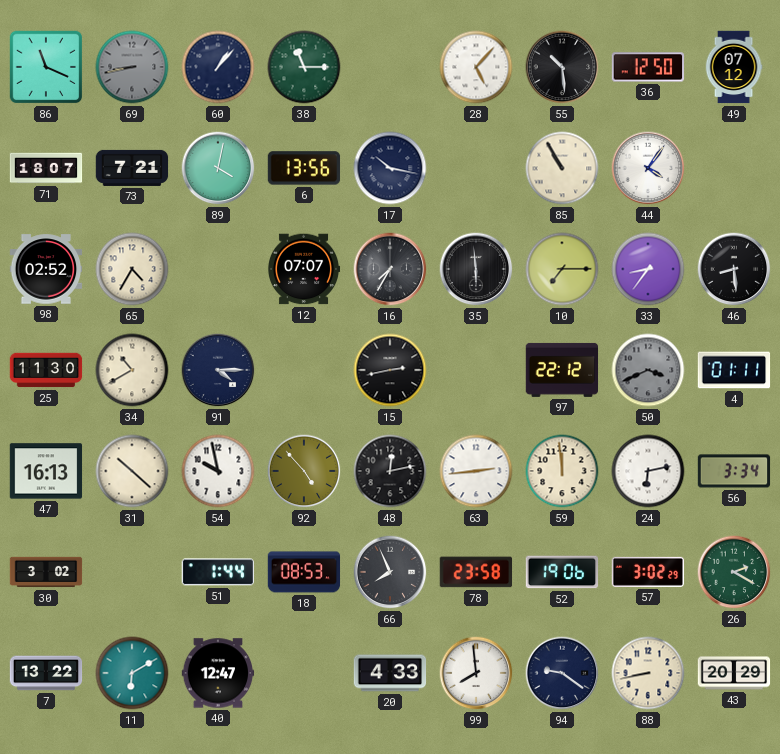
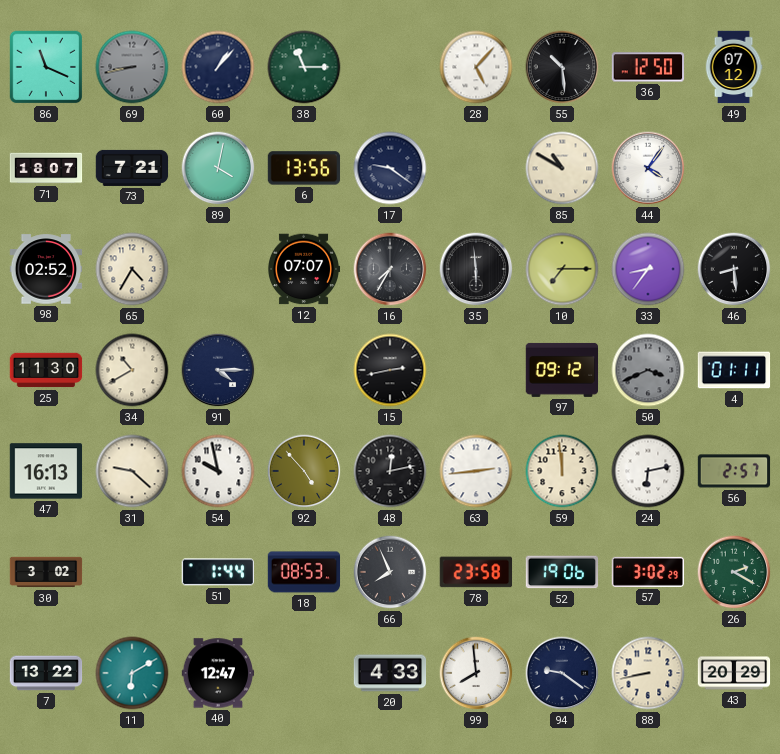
17: 10:17 -> 9:21 (390, 168)
85: 10:55 -> 10:50 (562, 168)
97: 22:12 -> 09:12 (562, 370)
31: 10:22 -> 9:22 (132, 471)
56: 3:34 -> 2:57 (734, 471)
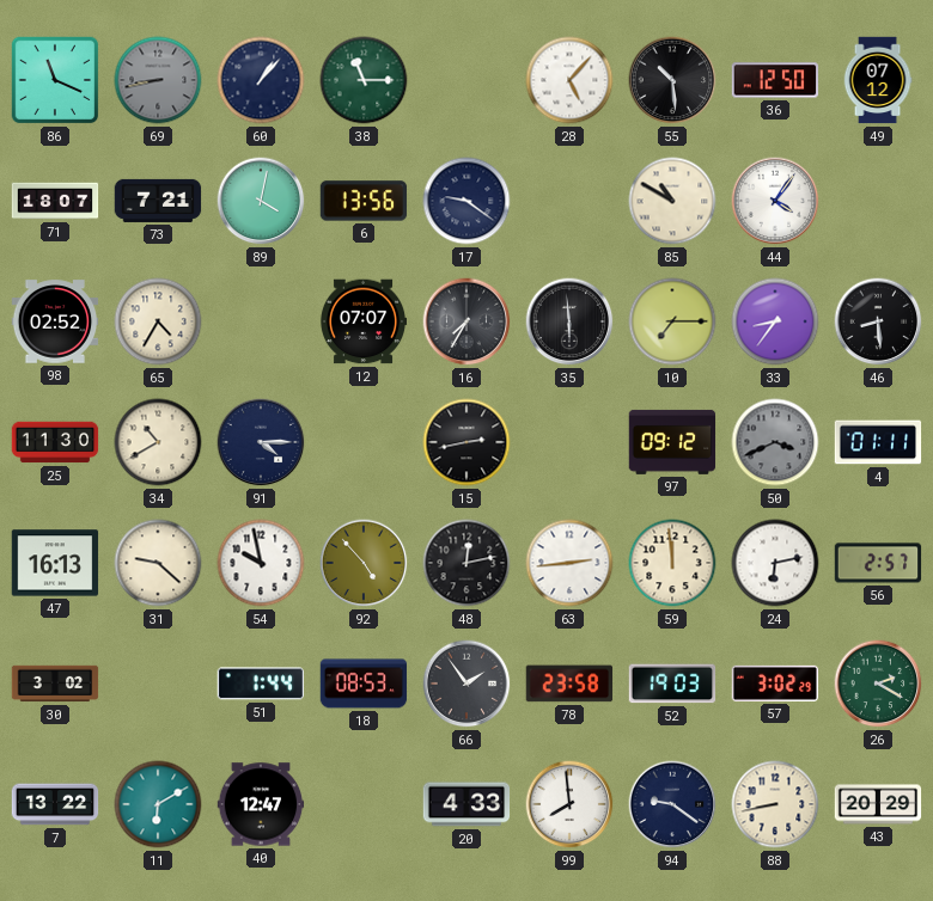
66: 7:56 -> 1:54 (466, 684)
52: 19:06 -> 19:03 (672, 684)
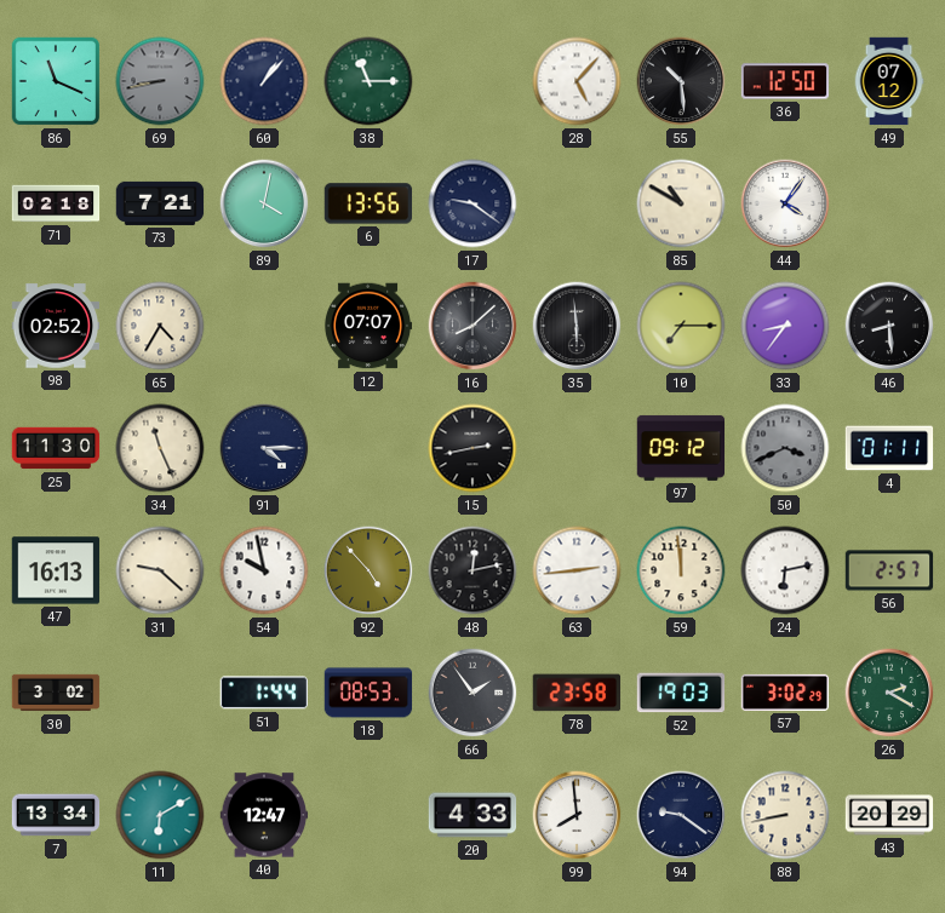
71: 18:07 -> 02:18 (56, 203)
16: 7:35 -> 8:08 (472, 326)
34: 10:40 -> 11:26 (160, 448)
7: 13:22 -> 13:34 (56, 815)
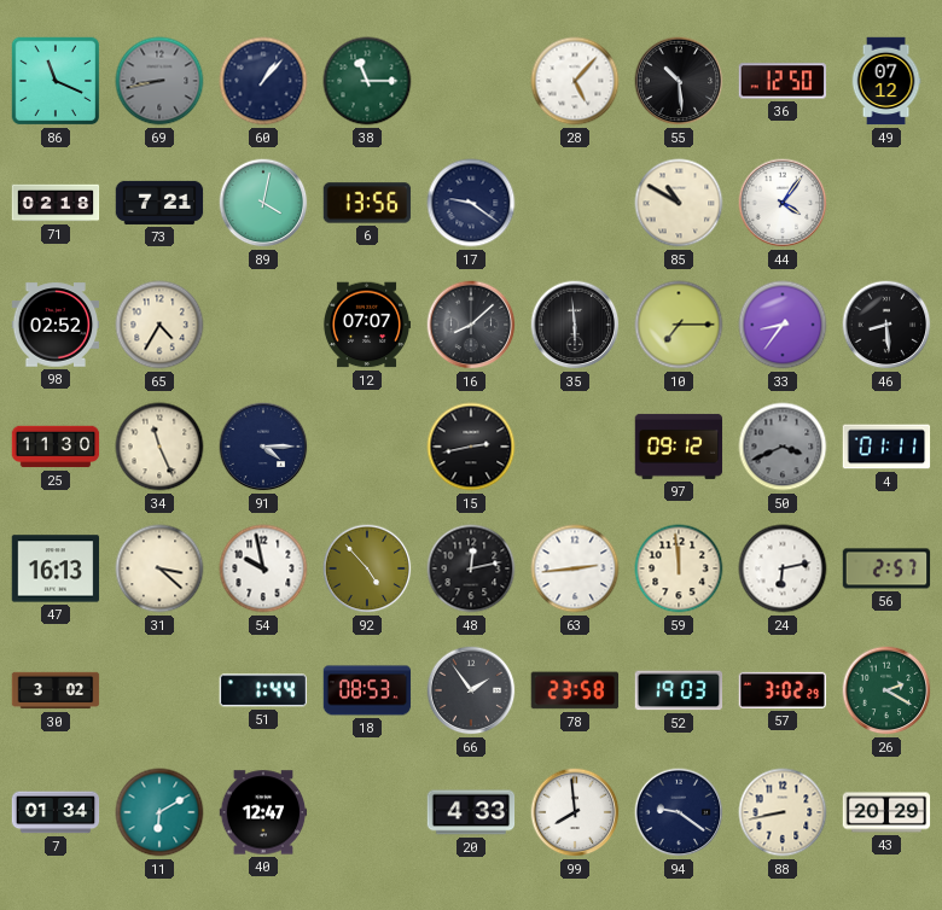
31: 9:22 -> 3:22 (159, 568)
7: 13:34 -> 01:34 (56, 812)
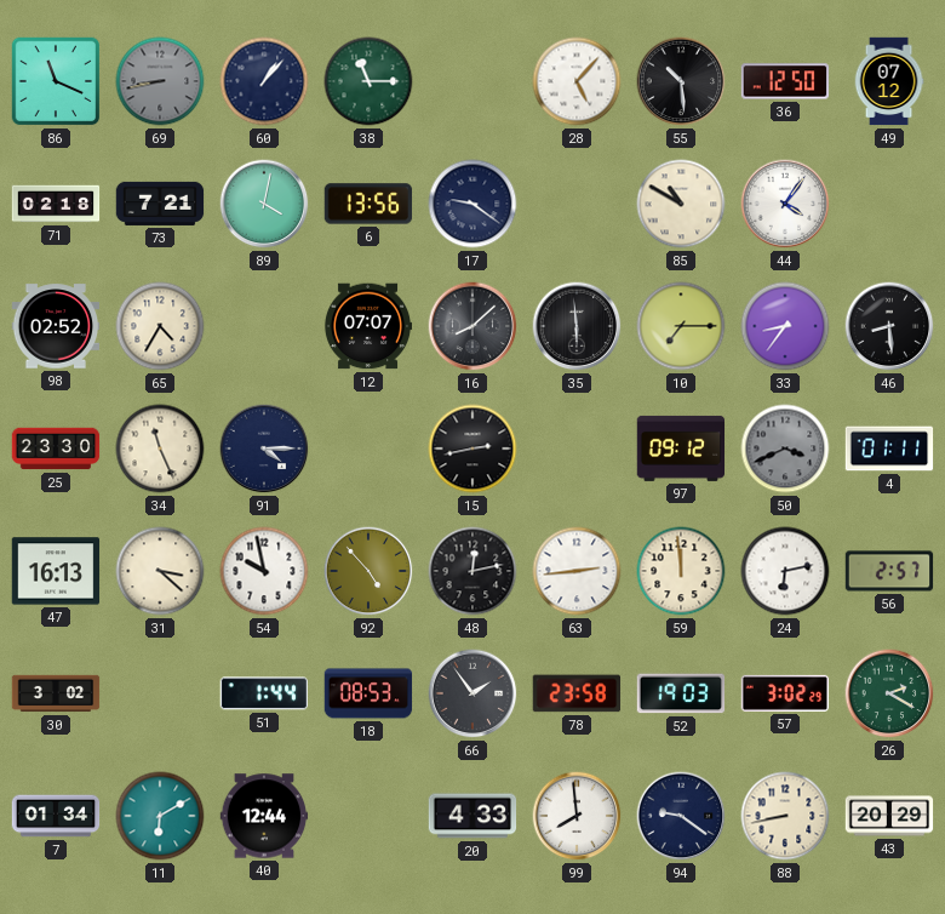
25: 11:30 -> 23:30 (56, 449)
40: 12:47 -> 12:44 (264, 816)
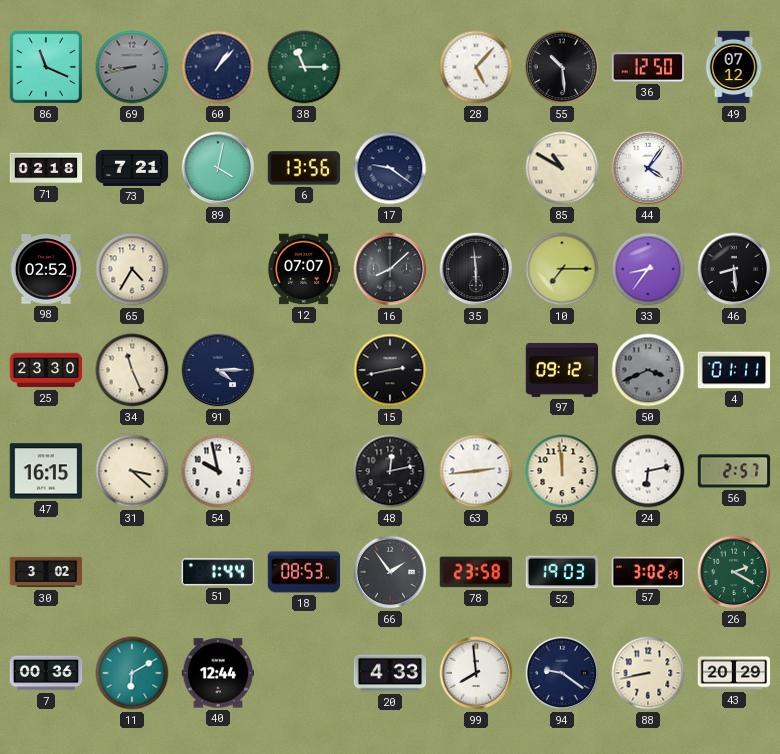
47: 16:13 -> 16:15 (46, 471)
92: 4:53 -> none (368, 571)
7: 01:34 -> 00:36 (46, 673)
